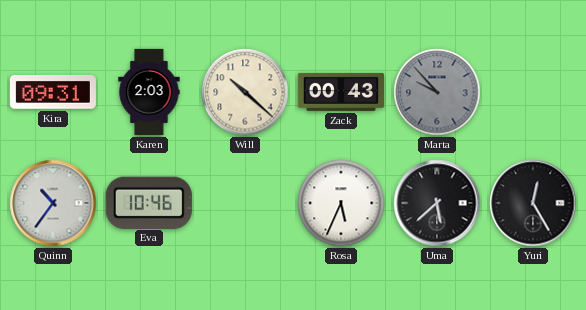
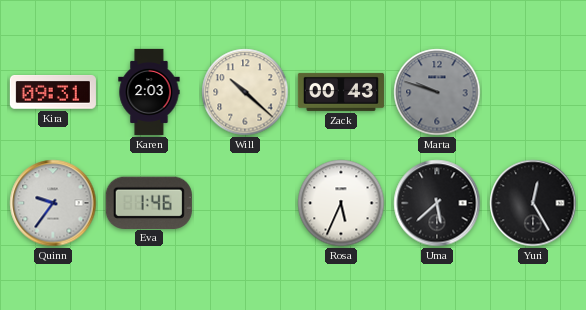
Marta: 9:53 -> 9:48 (437, 92)
Quinn: 10:36 -> 9:36 (53, 203)
Eva: 10:46 -> 1:46 (149, 202)
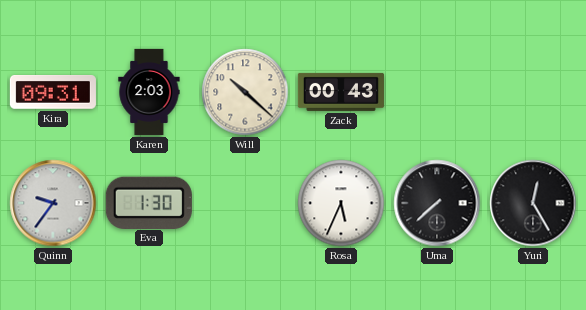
Marta: 9:48 -> none (437, 92)
Eva: 1:46 -> 1:30 (149, 202)
Uma: 5:38 -> 7:38 (437, 203)
